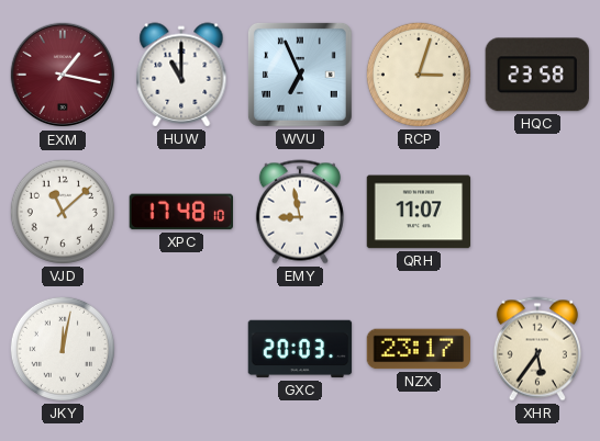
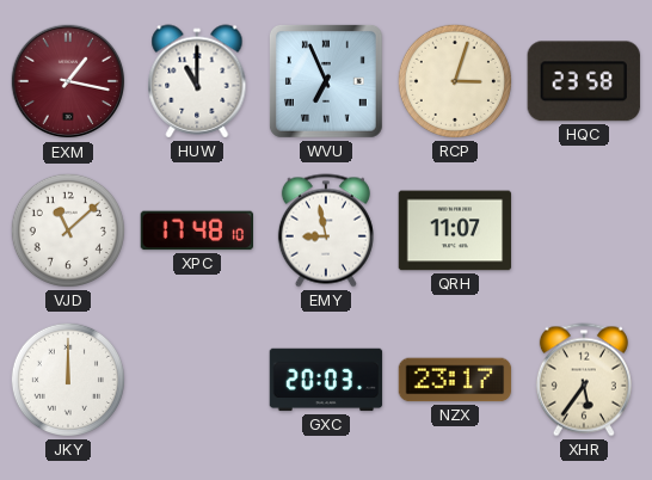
JKY: 12:02 -> 12:00 (68, 380)
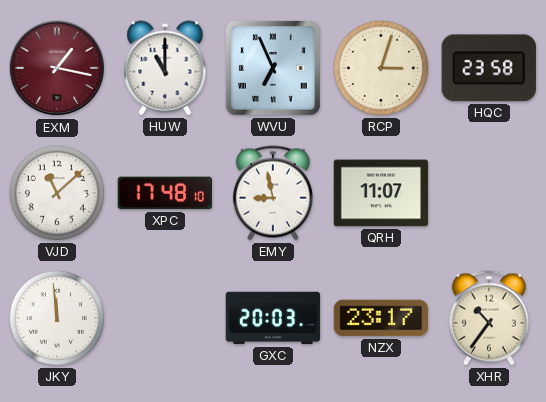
JKY: 12:00 -> 11:59 (57, 318)
XHR: 5:36 -> 10:36 (489, 318)
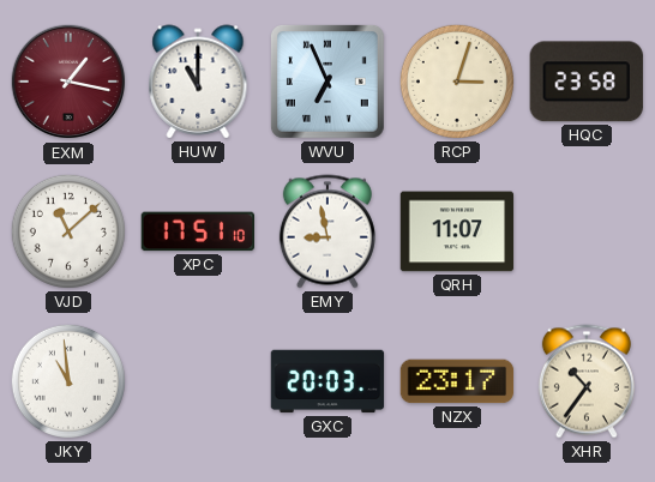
XPC: 17:48 -> 17:51 (197, 231)
JKY: 11:59 -> 10:59 (68, 381)
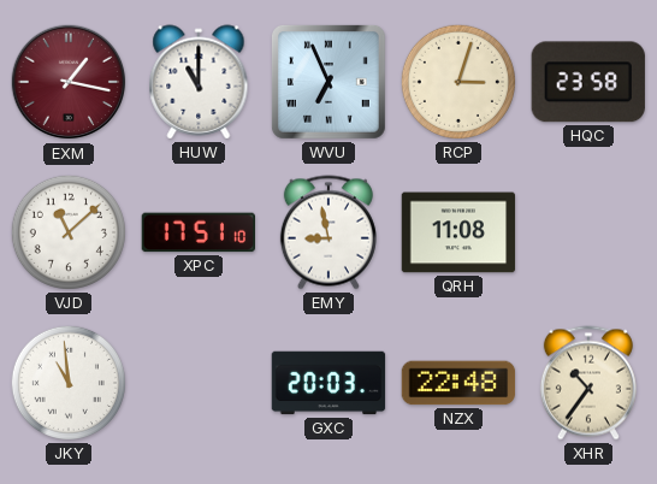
QRH: 11:07 -> 11:08 (458, 232)
NZX: 23:17 -> 22:48 (458, 383)
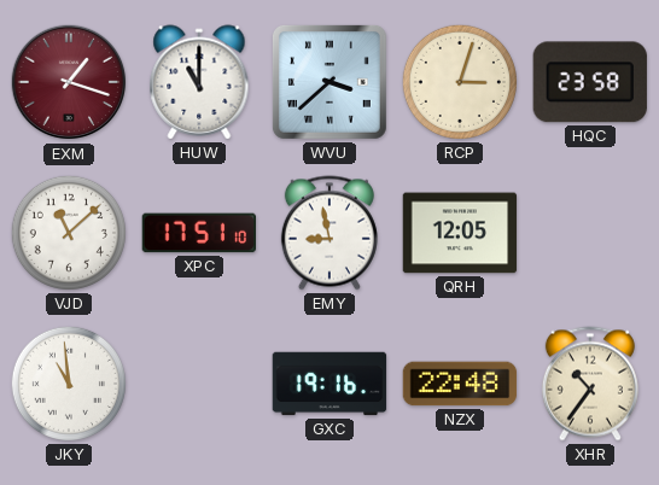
EXM: 1:17 -> 1:18 (69, 82)
WVU: 6:56 -> 3:38 (329, 82)
QRH: 11:08 -> 12:05 (460, 233)
GXC: 20:03 -> 19:16 (329, 384)
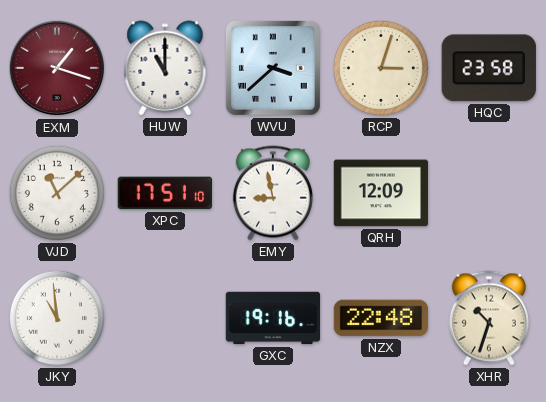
QRH: 12:05 -> 12:09 (381, 193)
XHR: 10:36 -> 10:33 (489, 318)
